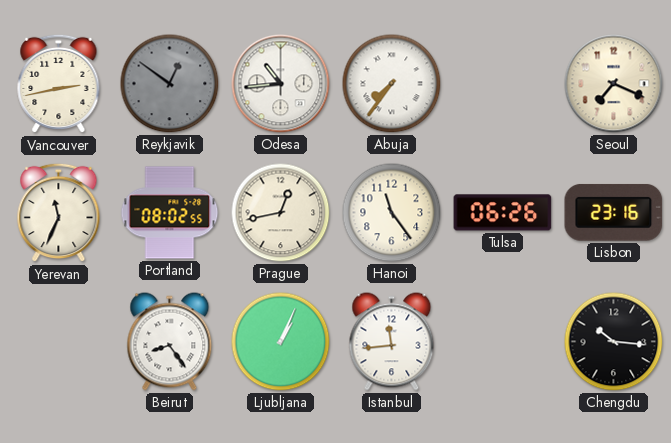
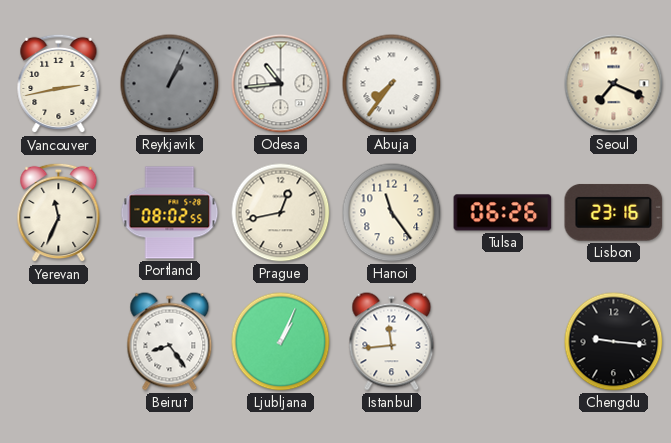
Reykjavik: 12:51 -> 1:04 (170, 84)
Chengdu: 10:16 -> 9:16 (614, 342)
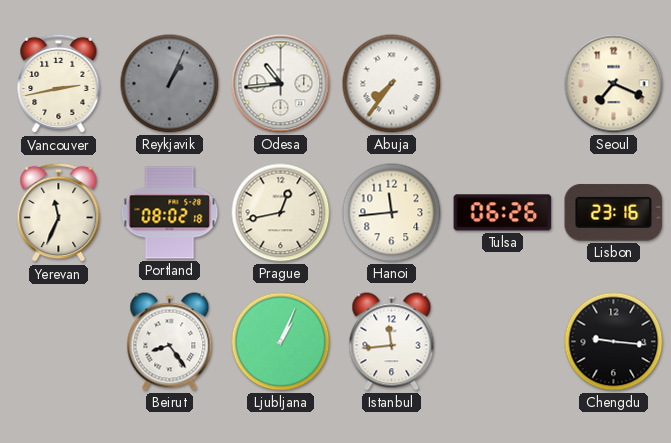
Portland: 08:02:55 -> 08:02:18 (170, 213)
Hanoi: 11:24 -> 11:44 (392, 213)
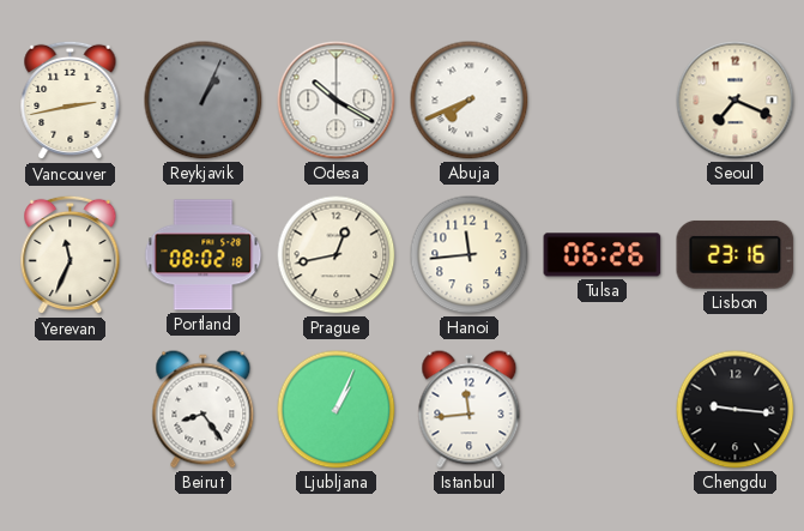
Odesa: 10:44 -> 10:20 (337, 101)
Abuja: 7:36 -> 7:41 (470, 101)
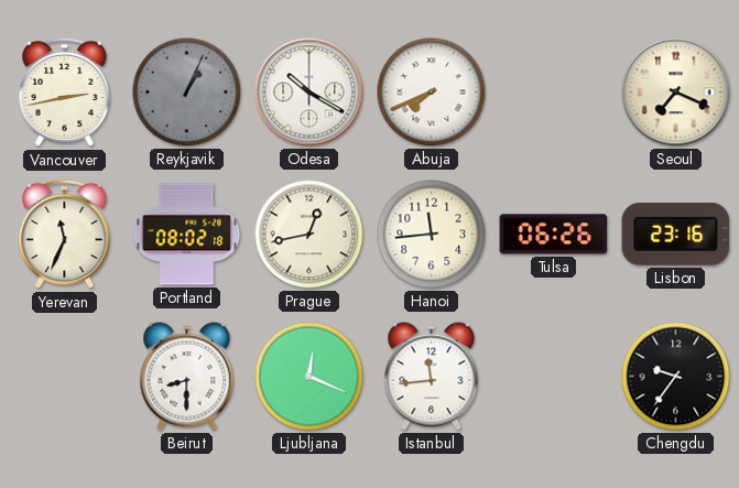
Beirut: 8:24 -> 8:30 (187, 377)
Ljubljana: 1:04 -> 12:19 (309, 377)
Chengdu: 9:16 -> 9:36 (676, 377)
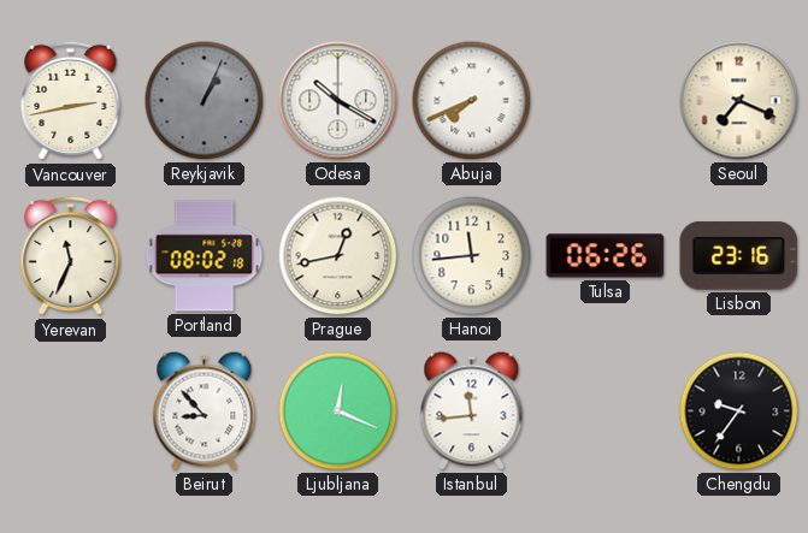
Beirut: 8:30 -> 8:53 (205, 411)
